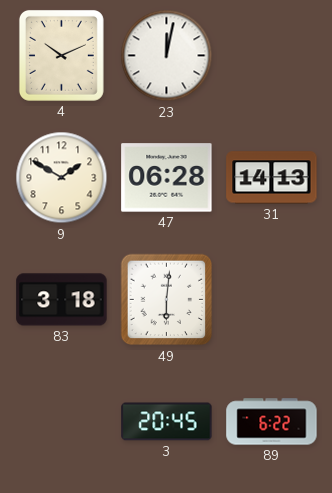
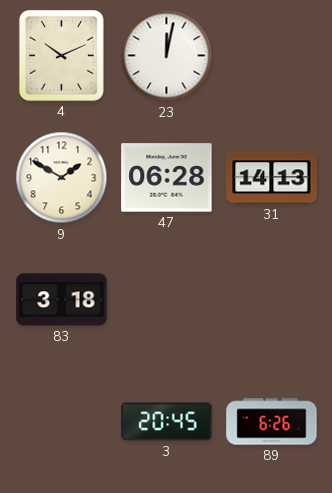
49: 6:01 -> none (167, 300)
89: 6:22 -> 6:26 (272, 422)
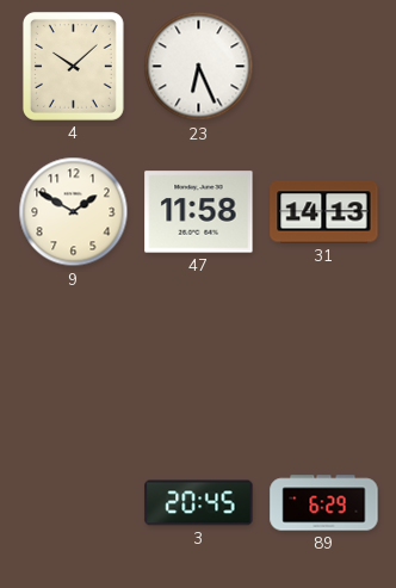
4: 10:11 -> 10:08 (73, 66)
23: 12:02 -> 6:26 (199, 67)
47: 06:28 -> 11:58 (199, 212)
83: 3:18 -> none (62, 300)
89: 6:26 -> 6:29 (324, 503)
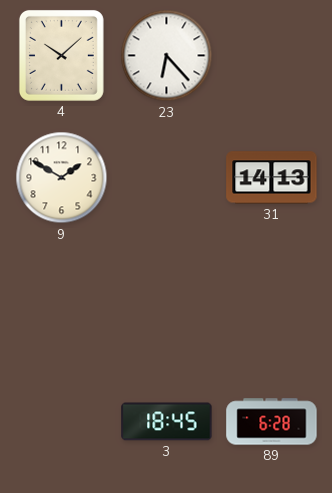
23: 6:26 -> 6:23 (167, 56)
47: 11:58 -> none (199, 212)
3: 20:45 -> 18:45 (167, 422)
89: 6:29 -> 6:28 (272, 422)
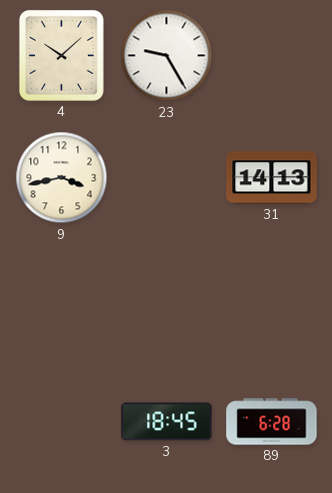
23: 6:23 -> 9:25 (167, 56)
9: 1:50 -> 3:43 (62, 178)
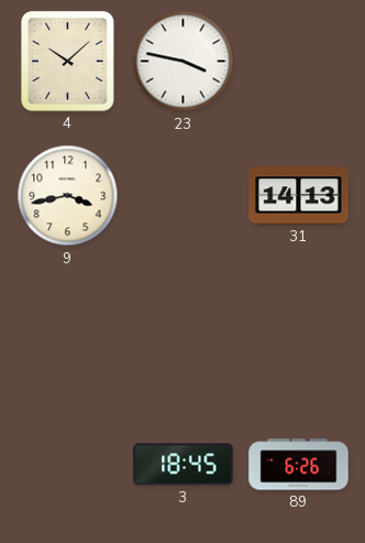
23: 9:25 -> 3:47 (184, 62)
89: 6:28 -> 6:26 (299, 465)
